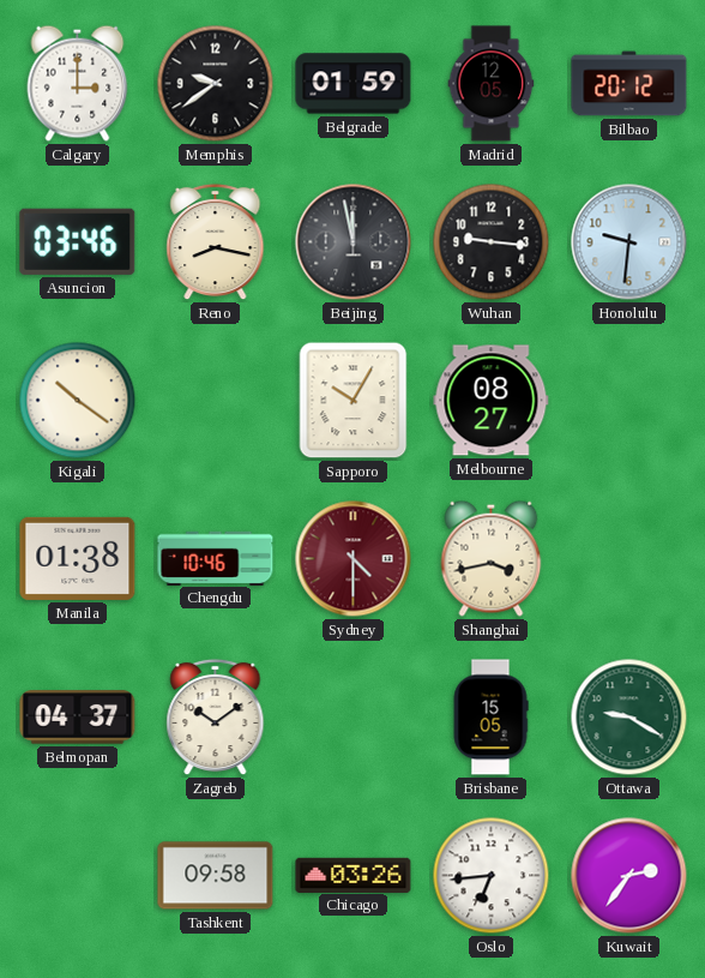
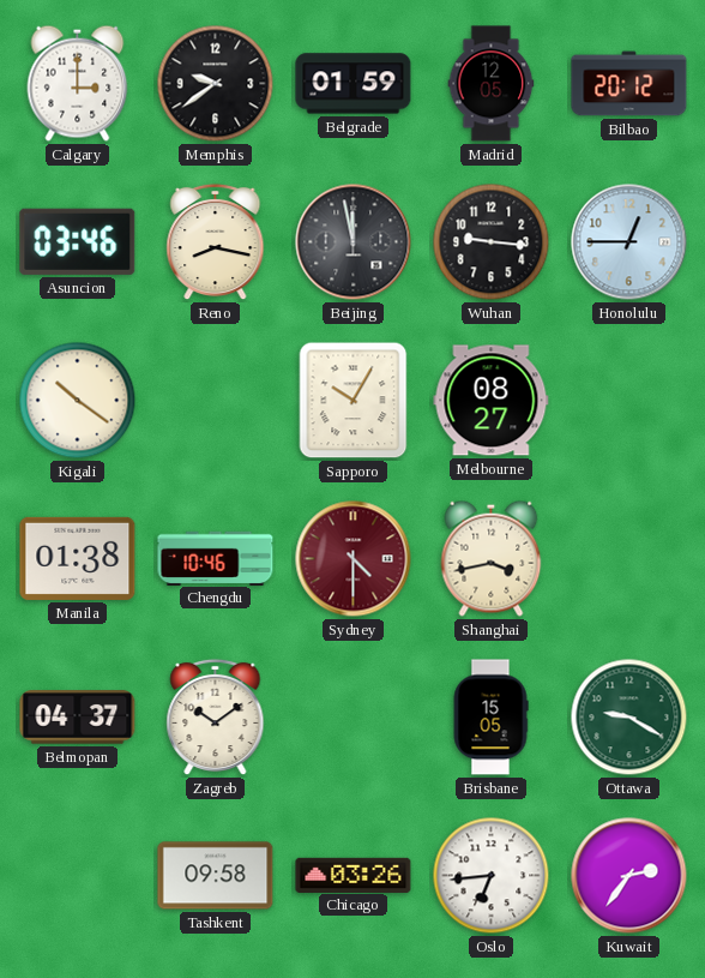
Honolulu: 9:31 -> 12:45 (629, 242)
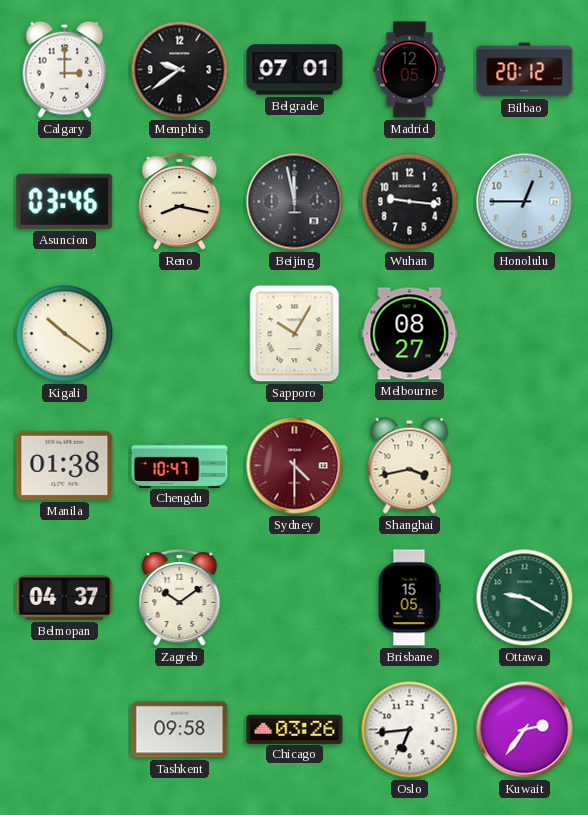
Belgrade: 01:59 -> 07:01 (295, 70)
Chengdu: 10:46 -> 10:47 (180, 465)
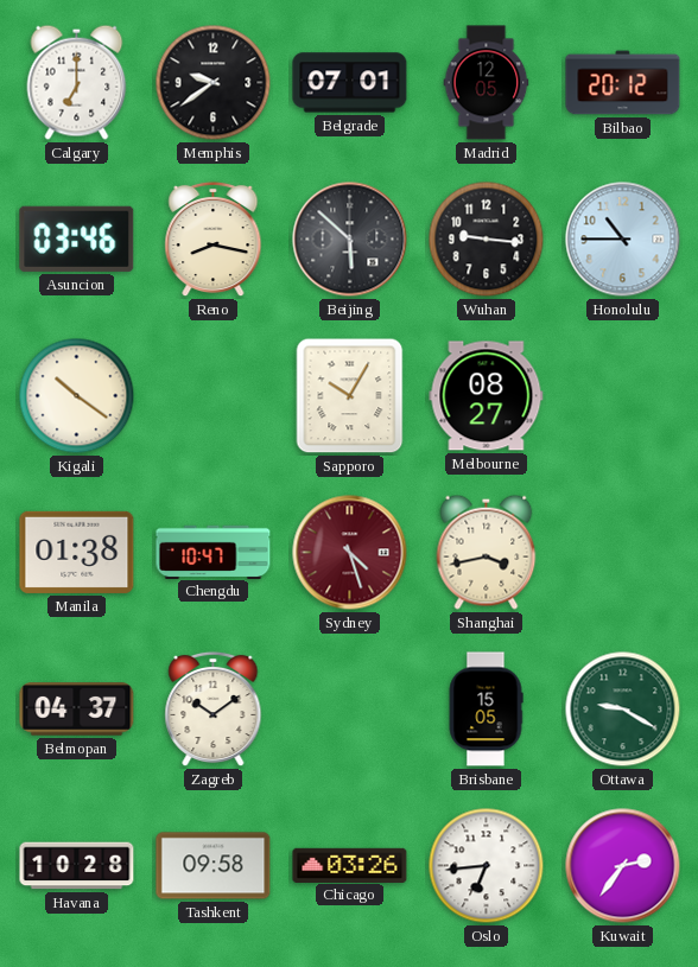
Calgary: 3:00 -> 7:00 (77, 82)
Beijing: 11:58 -> 5:52 (350, 240)
Honolulu: 12:45 -> 10:45 (623, 240)
Sydney: 4:30 -> 4:27 (350, 553)
Havana: none -> 10:28 (77, 866)
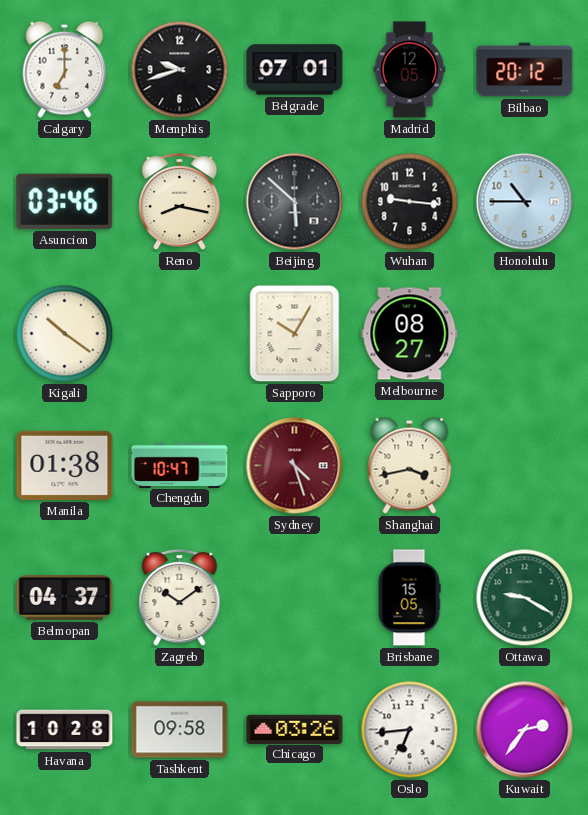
Memphis: 9:39 -> 9:42 (180, 70)
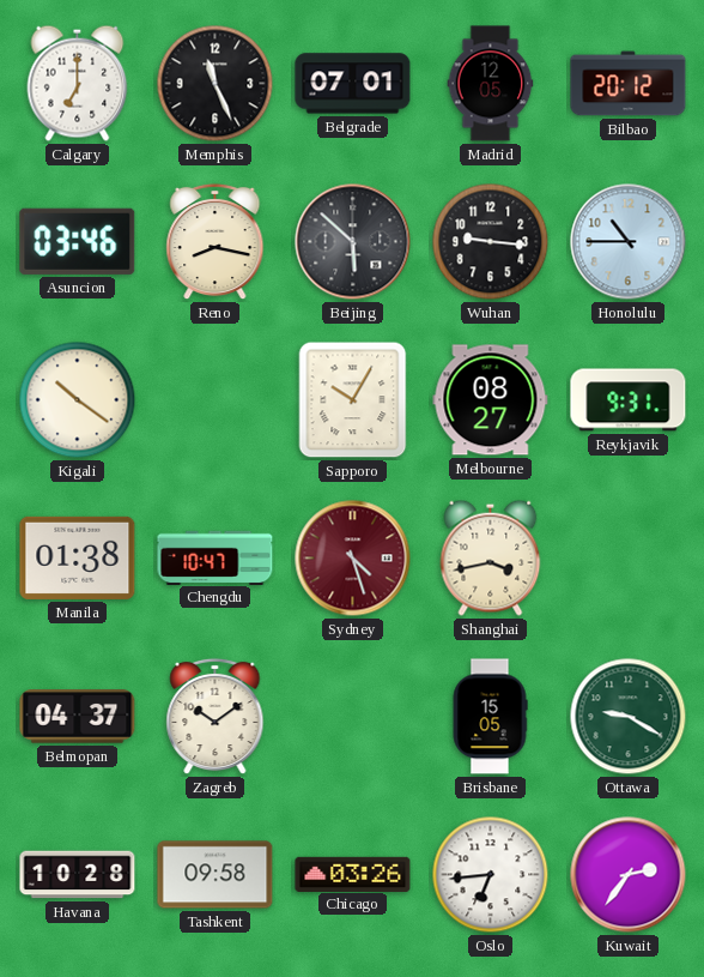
Memphis: 9:42 -> 11:26 (216, 84)
Reykjavik: none -> 9:31 (629, 400)
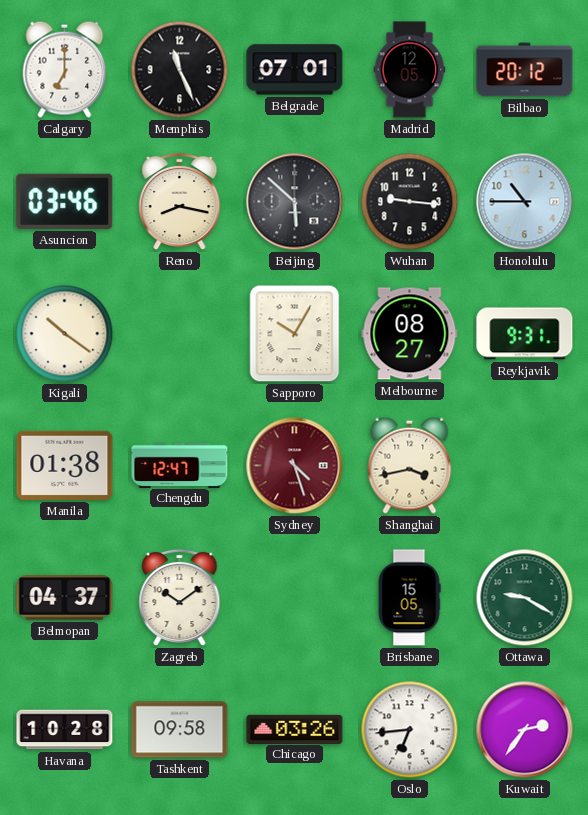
Chengdu: 10:47 -> 12:47 (180, 465)
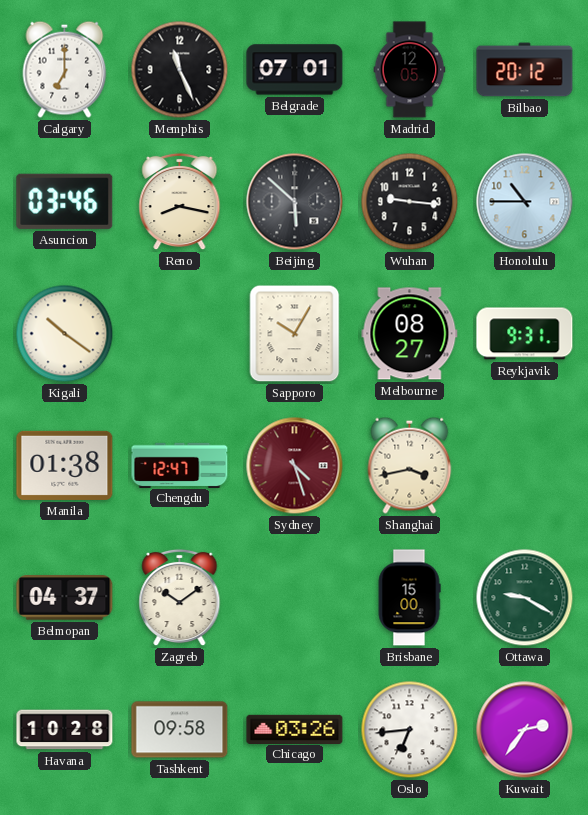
Brisbane: 15:05 -> 15:00 (409, 598)
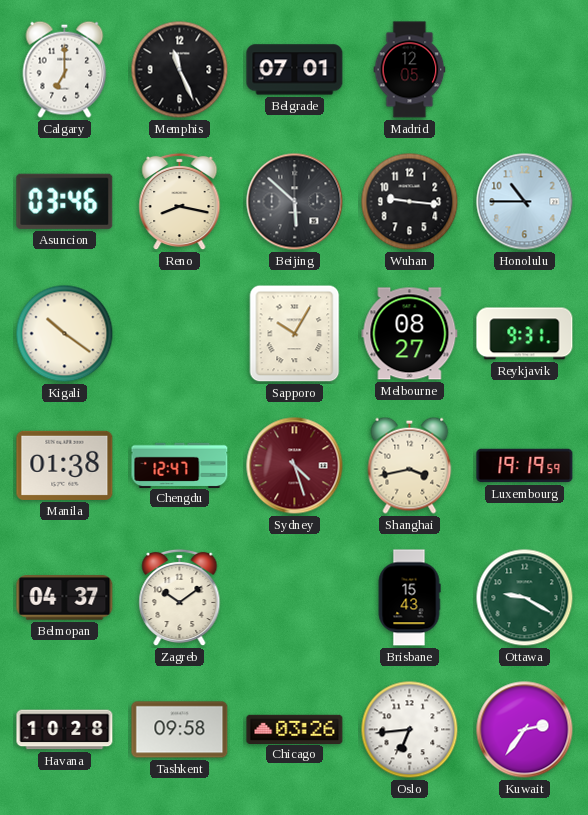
Bilbao: 20:12 -> none (525, 70)
Luxembourg: none -> 19:19 (525, 466)
Brisbane: 15:00 -> 15:43 (409, 598)
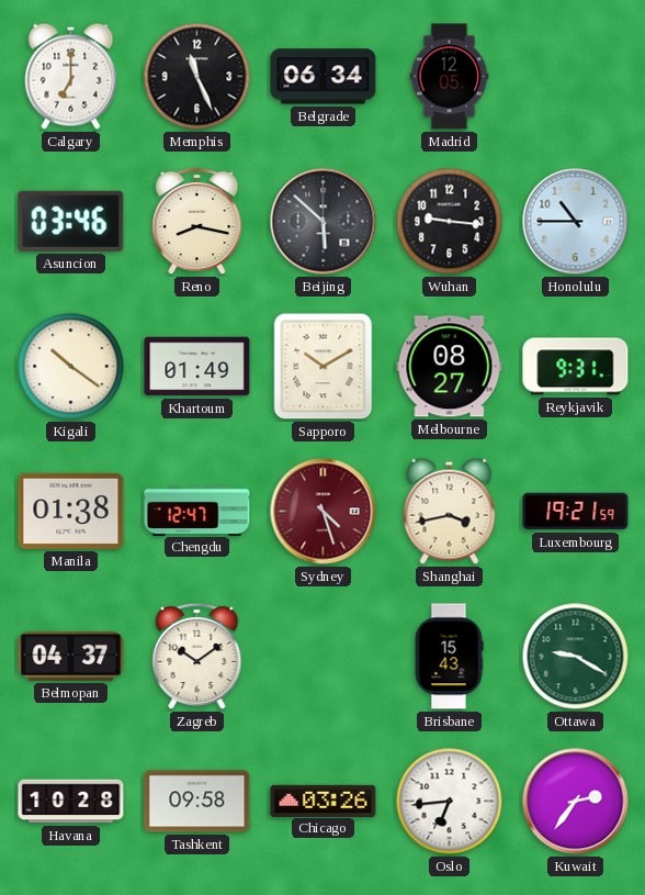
Belgrade: 07:01 -> 06:34 (324, 77)
Khartoum: none -> 01:49 (197, 367)
Sapporo: 10:05 -> 10:10 (324, 367)
Luxembourg: 19:19 -> 19:21 (576, 512)
